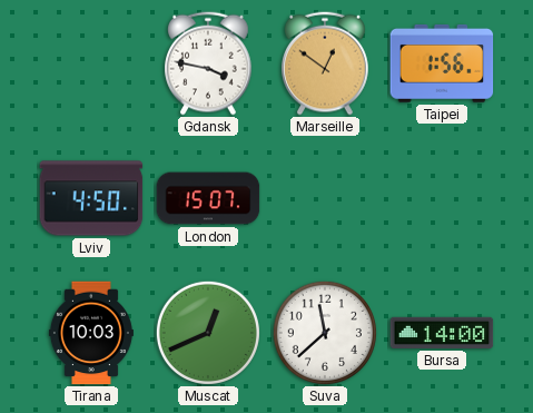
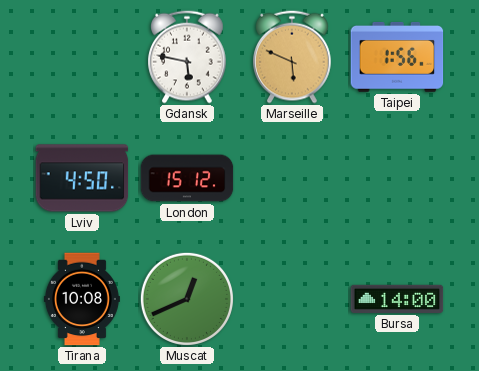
Gdansk: 3:47 -> 5:47 (188, 57)
Marseille: 12:51 -> 5:49 (293, 57)
London: 15:07 -> 15:12 (187, 178)
Tirana: 10:03 -> 10:08 (82, 299)
Suva: 11:38 -> none (325, 333)
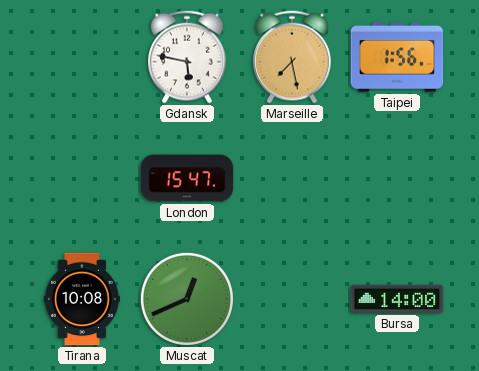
Marseille: 5:49 -> 7:28 (293, 57)
Lviv: 4:50 -> none (82, 178)
London: 15:12 -> 15:47 (187, 178)
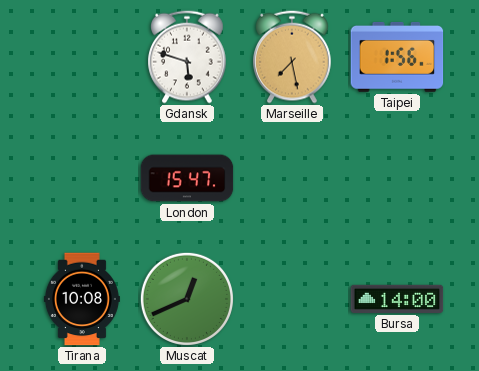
Gdansk: 5:47 -> 5:48 (188, 57)
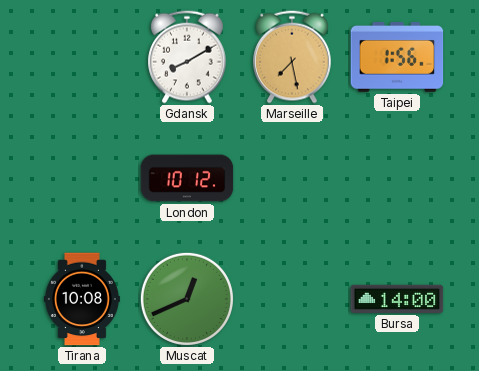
Gdansk: 5:48 -> 8:10 (188, 57)
London: 15:47 -> 10:12 (187, 178)
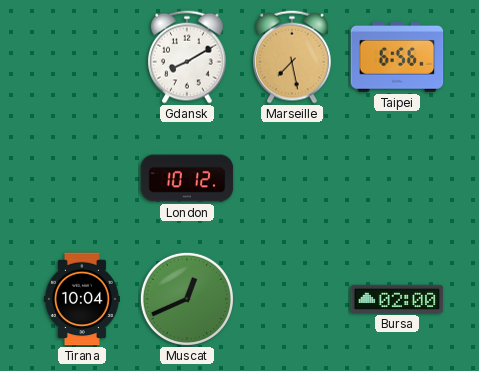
Taipei: 1:56 -> 6:56 (397, 57)
Tirana: 10:08 -> 10:04 (82, 299)
Bursa: 14:00 -> 02:00 (397, 299)
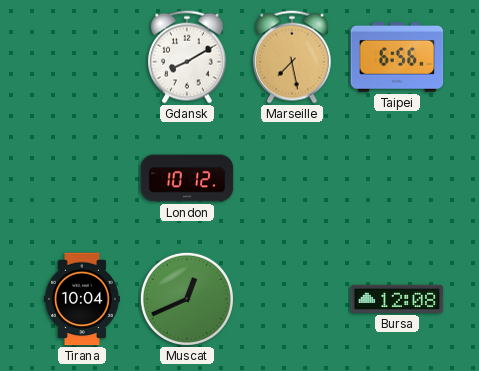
Bursa: 02:00 -> 12:08 (397, 299)
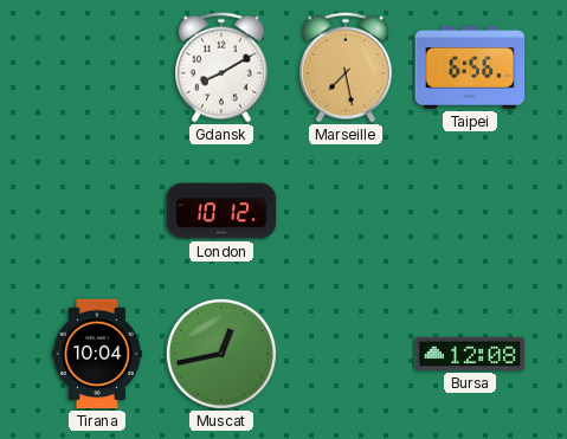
Muscat: 12:41 -> 12:43 (221, 354)
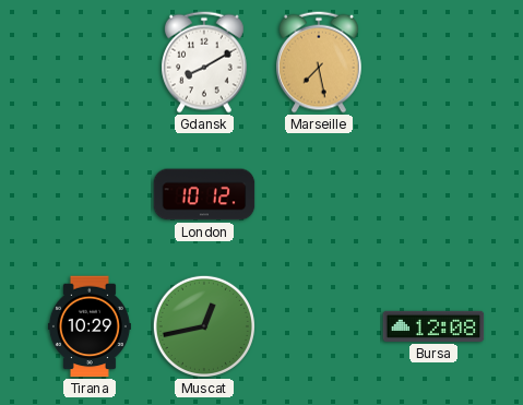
Taipei: 6:56 -> none (470, 67)
Tirana: 10:04 -> 10:29 (90, 326)
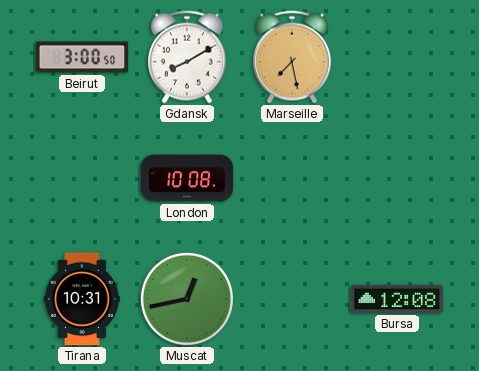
Beirut: none -> 3:00 (82, 57)
London: 10:12 -> 10:08 (187, 178)
Tirana: 10:29 -> 10:31 (82, 299)
